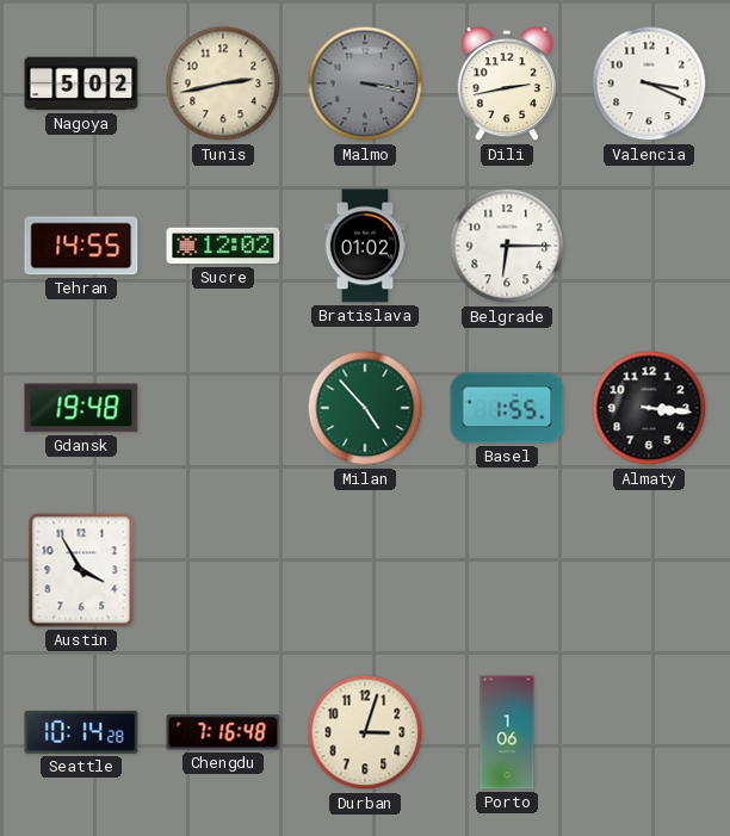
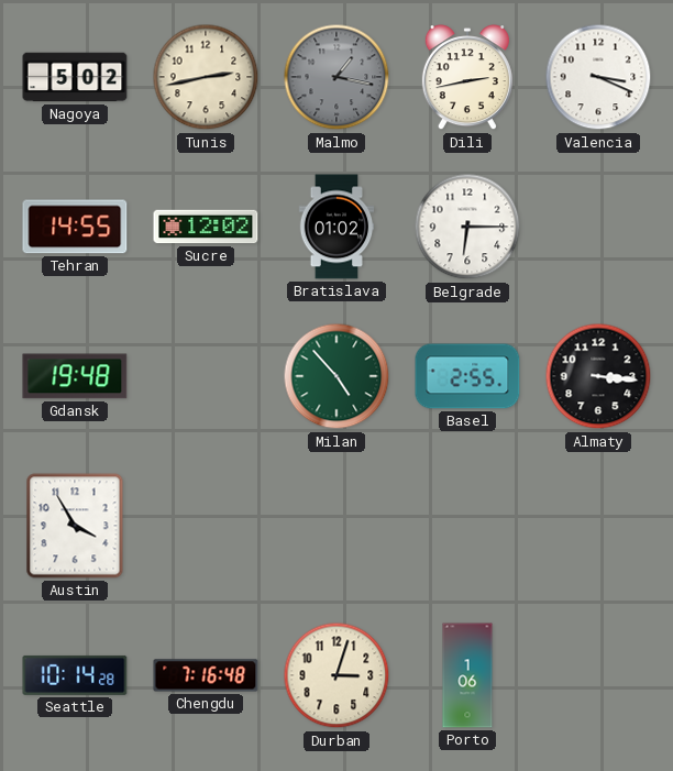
Malmo: 3:17 -> 1:17 (336, 77)
Basel: 1:55 -> 2:55 (467, 376)
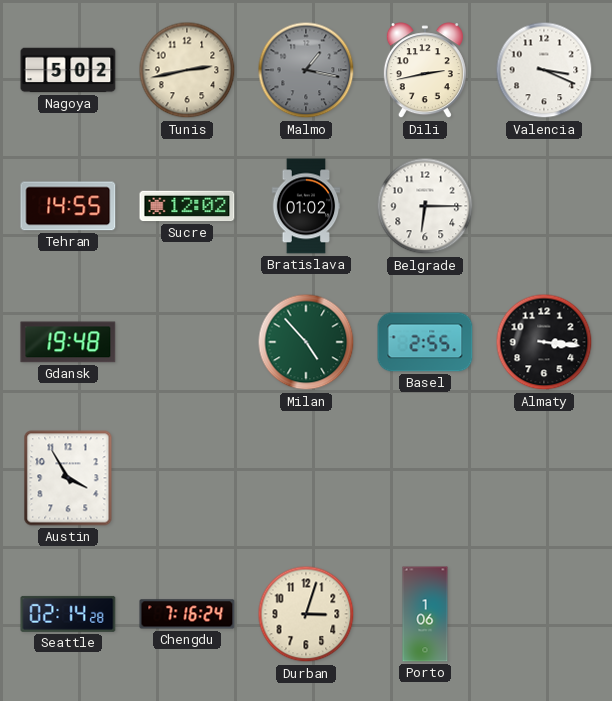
Seattle: 10:14 -> 02:14 (68, 614)
Chengdu: 7:16:48 -> 7:16:24 (187, 614)
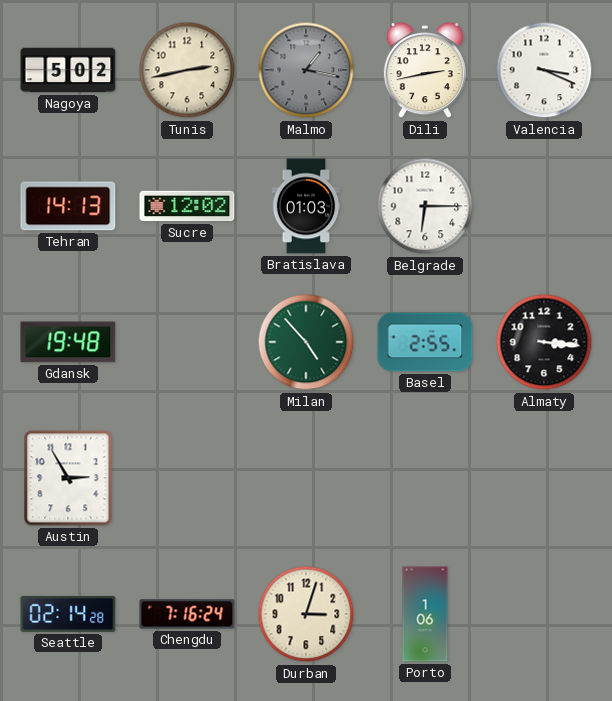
Tehran: 14:55 -> 14:13 (68, 206)
Bratislava: 01:02 -> 01:03 (306, 206)
Austin: 3:55 -> 2:55 (68, 478)
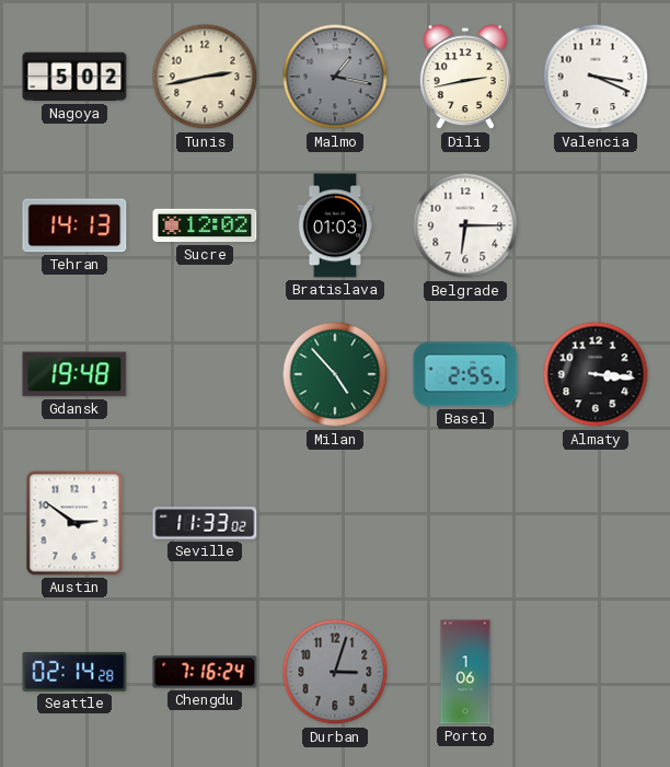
Austin: 2:55 -> 2:51 (74, 523)
Seville: none -> 11:33 (205, 523)
Durban dial: cream -> grey (335, 672)
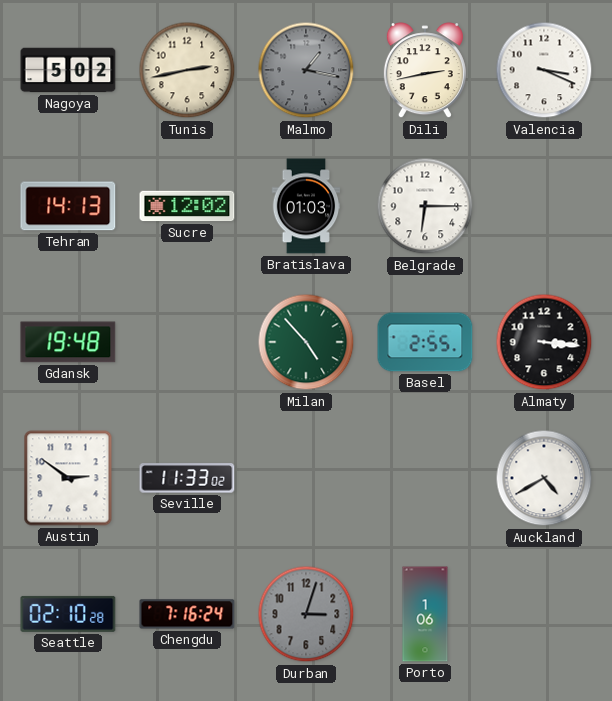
Auckland: none -> 4:40 (544, 478)
Seattle: 02:14 -> 02:10 (68, 614)
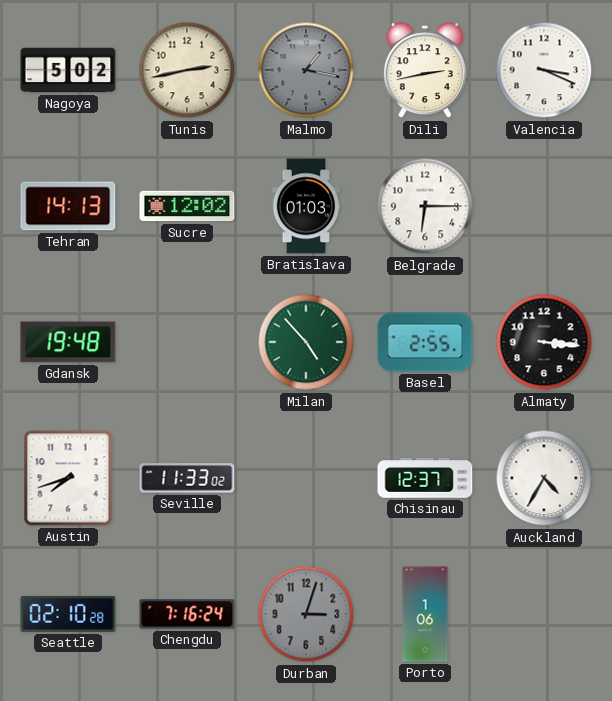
Austin: 2:51 -> 7:42 (68, 478)
Chisinau: none -> 12:37 (425, 478)
Auckland: 4:40 -> 4:35 (544, 478)
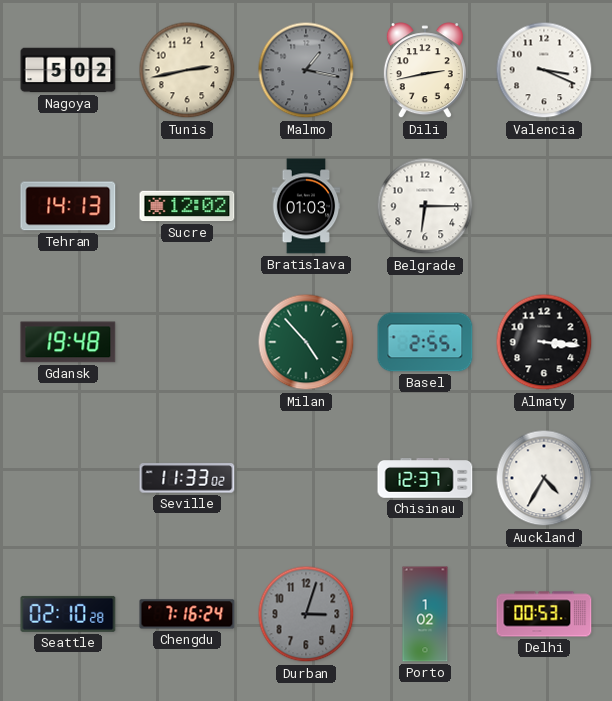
Austin: 7:42 -> none (68, 478)
Porto: 1:06 -> 1:02 (425, 614)
Delhi: none -> 00:53 (544, 614)
